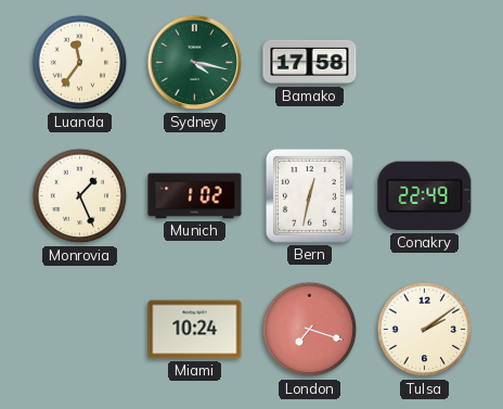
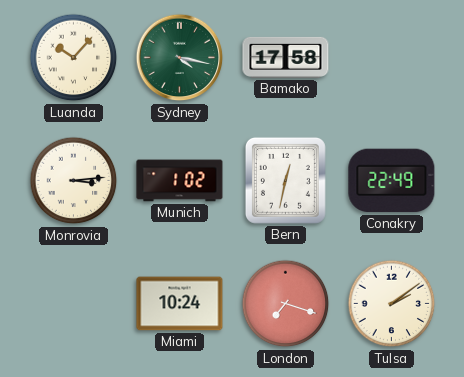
Luanda: 11:36 -> 10:07 (74, 58)
Monrovia: 1:26 -> 3:14 (74, 181)
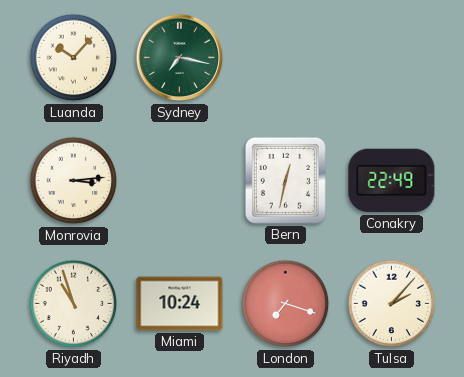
Sydney: 4:17 -> 7:17 (180, 58)
Bamako: 17:58 -> none (286, 57)
Munich: 1:02 -> none (180, 181)
Riyadh: none -> 10:57 (74, 304)
Tulsa: 2:09 -> 2:07 (392, 304)
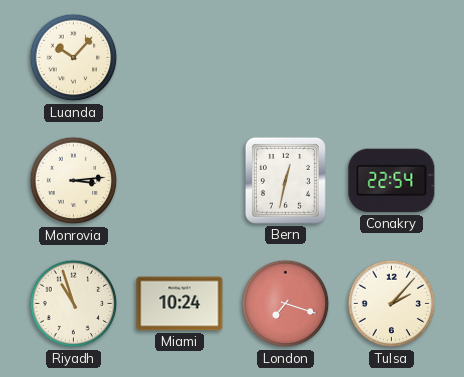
Sydney: 7:17 -> none (180, 58)
Conakry: 22:49 -> 22:54 (392, 181)
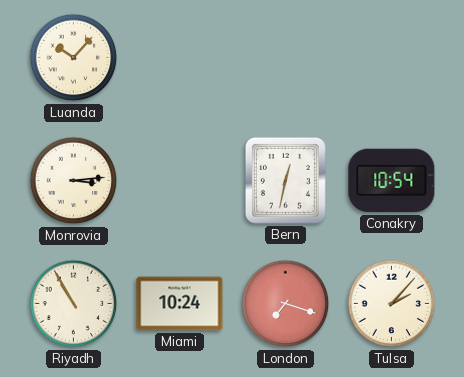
Conakry: 22:54 -> 10:54 (392, 181)
Riyadh: 10:57 -> 10:55 (74, 304)
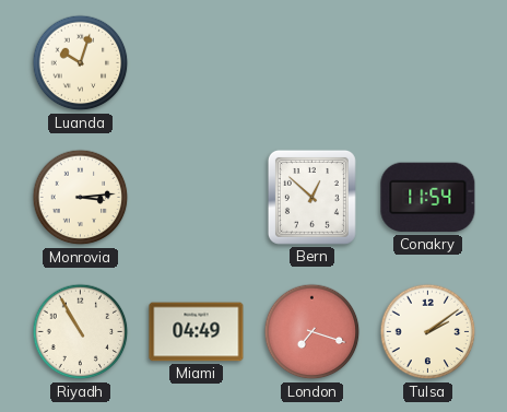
Luanda: 10:07 -> 10:03 (81, 63)
Bern: 12:32 -> 12:52 (311, 197)
Conakry: 10:54 -> 11:54 (428, 198)
Miami: 10:24 -> 04:49 (197, 332)
Tulsa: 2:07 -> 2:09 (428, 332)
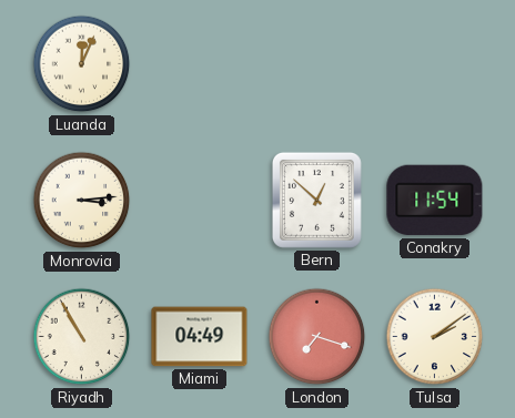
Luanda: 10:03 -> 12:04 (82, 64)
